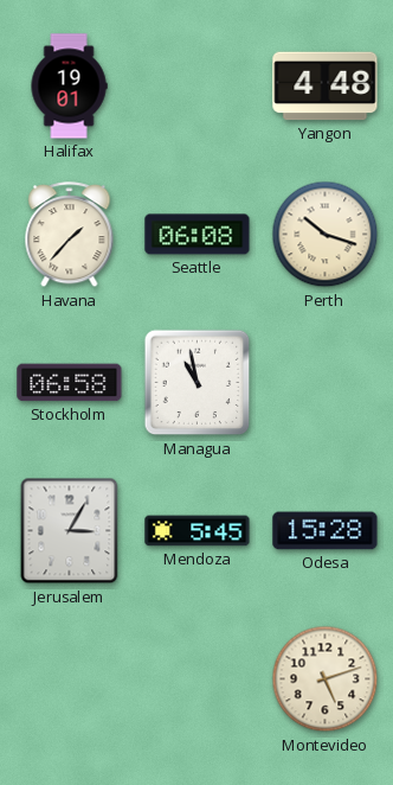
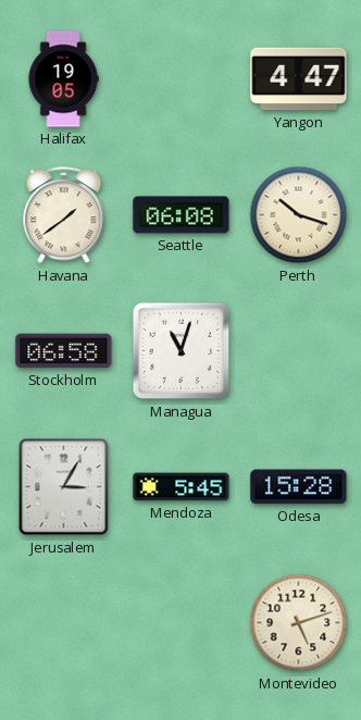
Halifax: 19:01 -> 19:05 (63, 79)
Yangon: 4:48 -> 4:47 (299, 79)
Havana: 1:37 -> 1:39 (64, 215)
Managua: 10:58 -> 11:03 (182, 351)
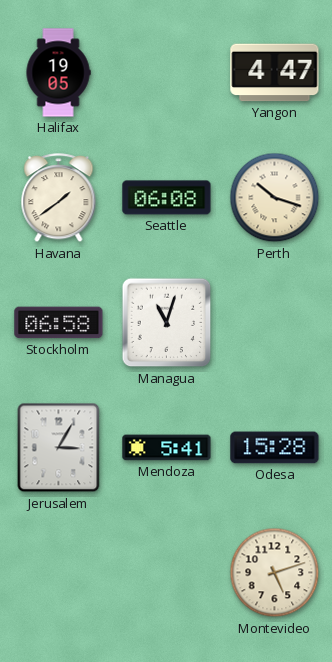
Mendoza: 5:45 -> 5:41 (167, 448)
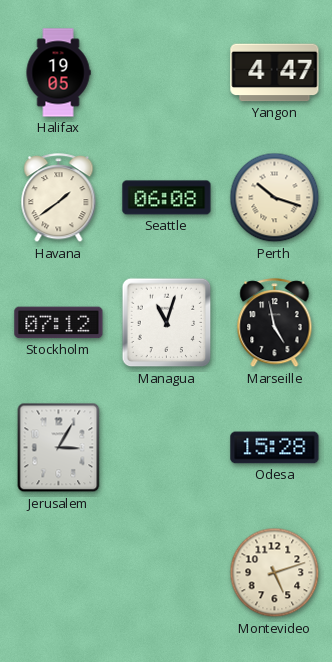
Stockholm: 06:58 -> 07:12 (59, 323)
Marseille: none -> 4:58 (275, 323)
Mendoza: 5:41 -> none (167, 448)
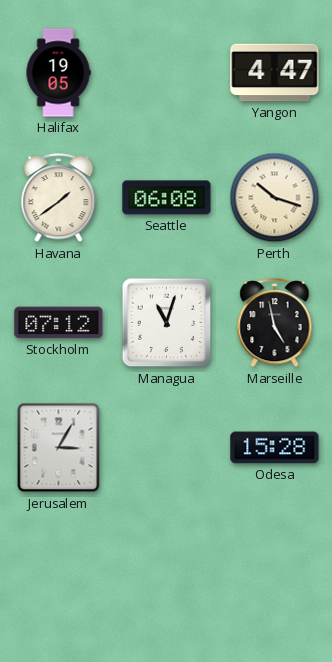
Montevideo: 5:12 -> none (275, 573)
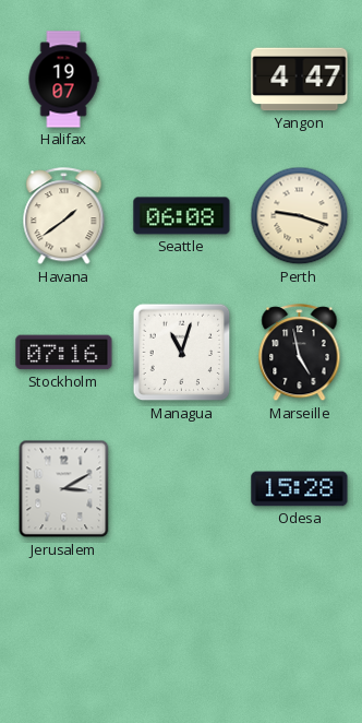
Halifax: 19:05 -> 19:07 (63, 80)
Perth: 10:18 -> 9:18 (300, 216)
Stockholm: 07:12 -> 07:16 (64, 353)
Jerusalem: 3:05 -> 3:10 (64, 489)
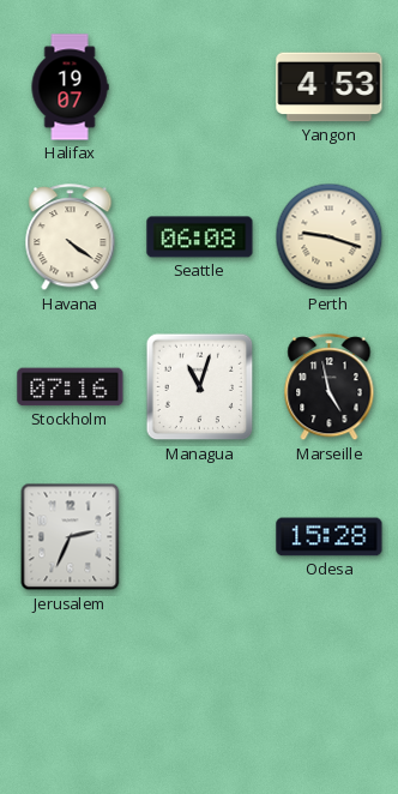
Yangon: 4:47 -> 4:53 (330, 88)
Havana: 1:39 -> 4:21 (71, 237)
Jerusalem: 3:10 -> 2:34 (71, 537)
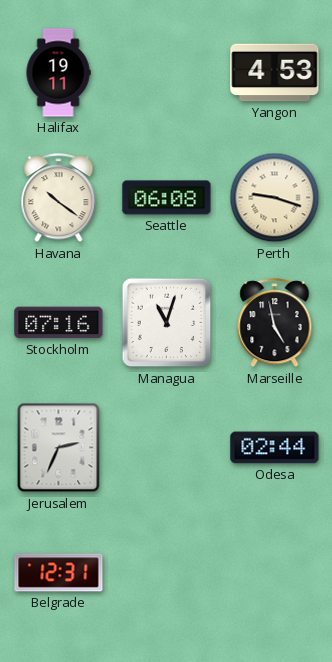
Halifax: 19:07 -> 19:11 (58, 73)
Havana: 4:21 -> 10:21 (59, 198)
Odesa: 15:28 -> 02:44 (275, 448)
Belgrade: none -> 12:31 (59, 573)
